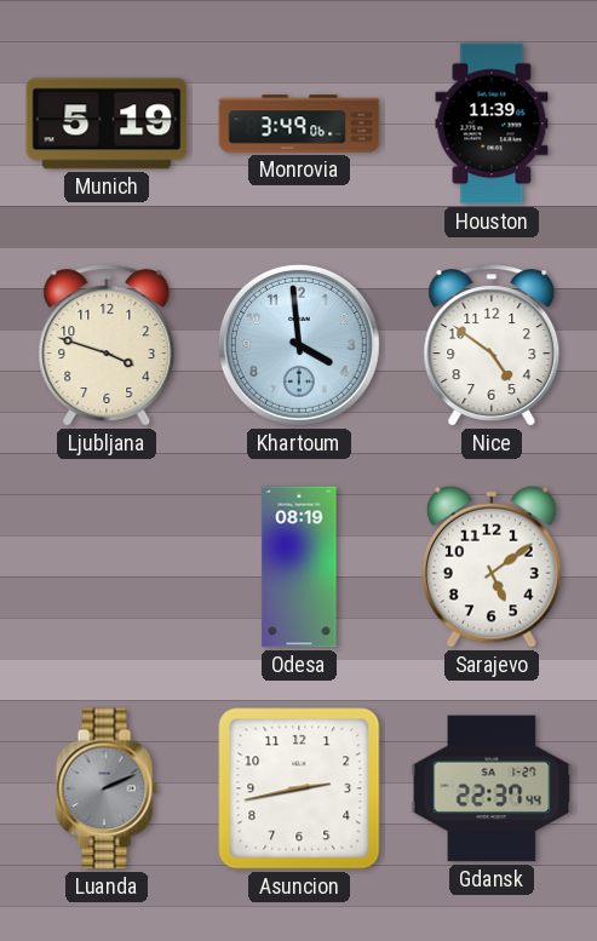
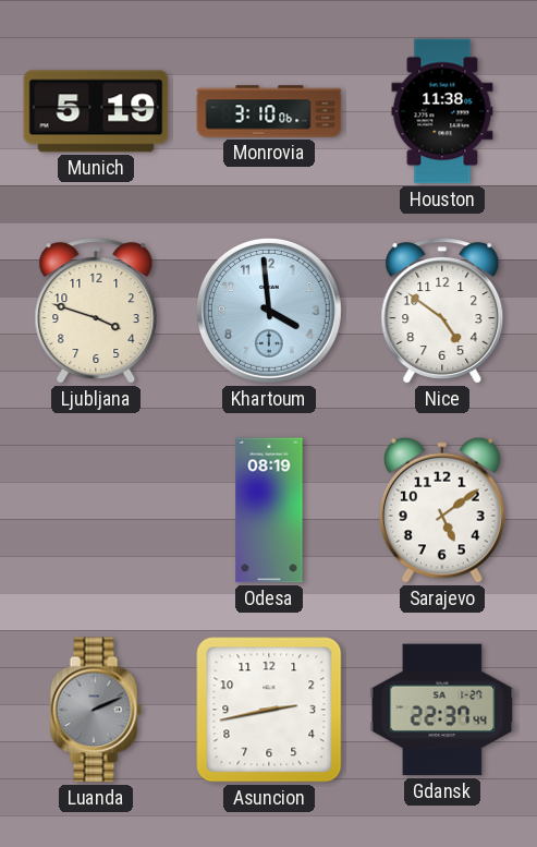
Monrovia: 3:49 -> 3:10 (269, 111)
Houston: 11:39 -> 11:38 (442, 111)
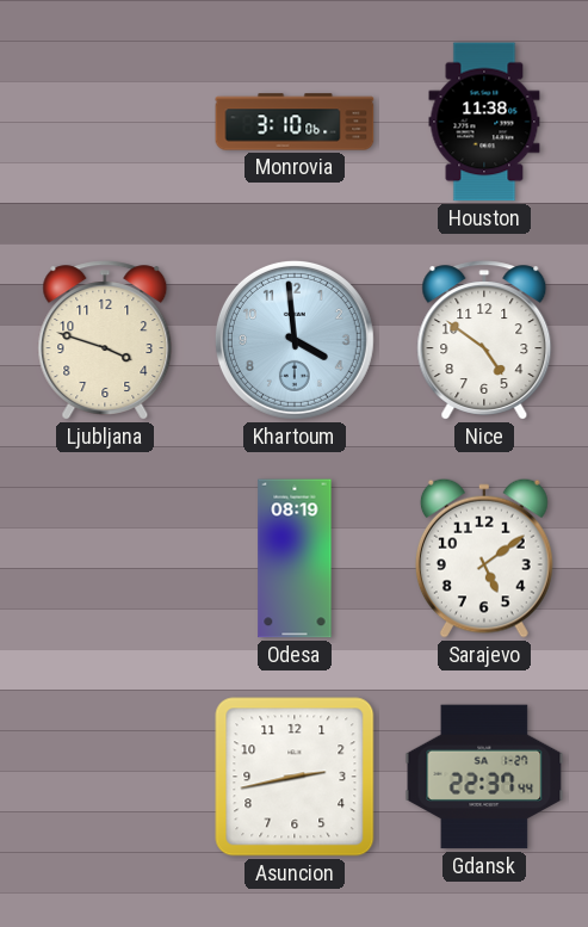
Munich: 5:19 -> none (96, 111)
Luanda: 2:11 -> none (96, 710)
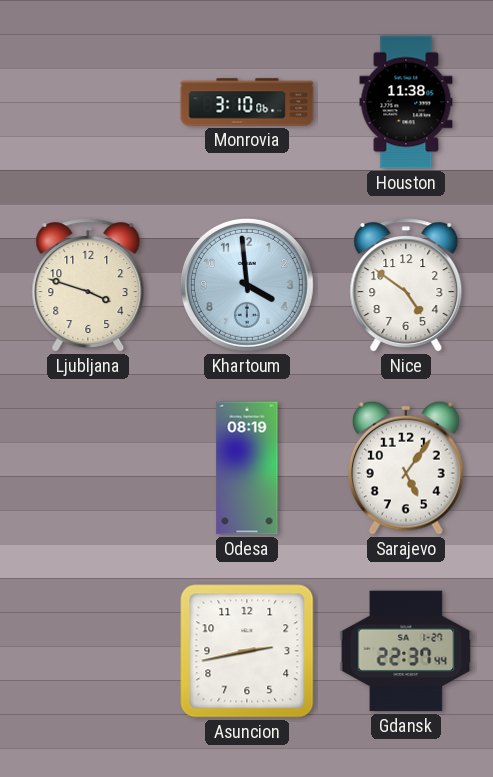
Sarajevo: 5:09 -> 5:06 (406, 468)
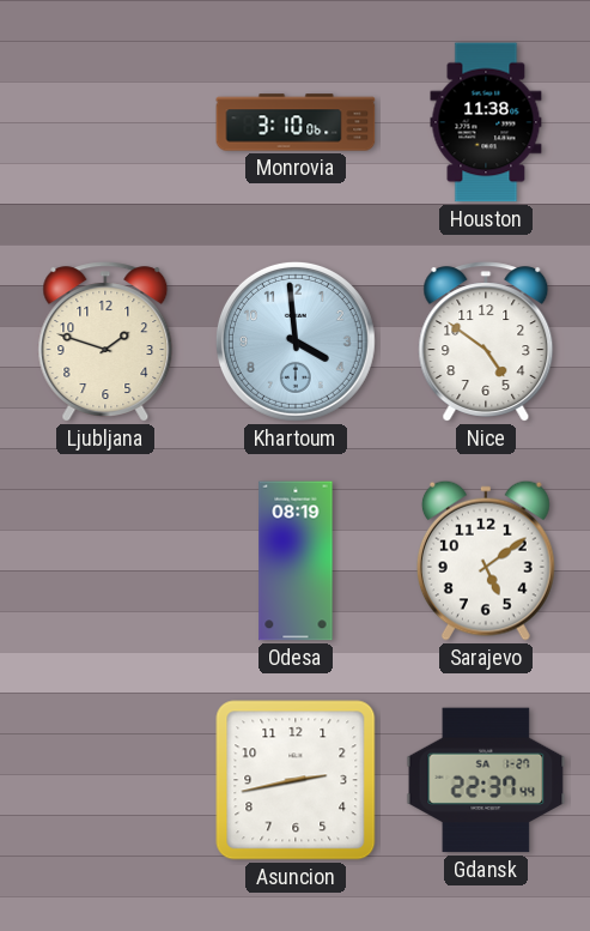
Ljubljana: 3:48 -> 1:48 (105, 341)
Sarajevo: 5:06 -> 5:09 (486, 561)
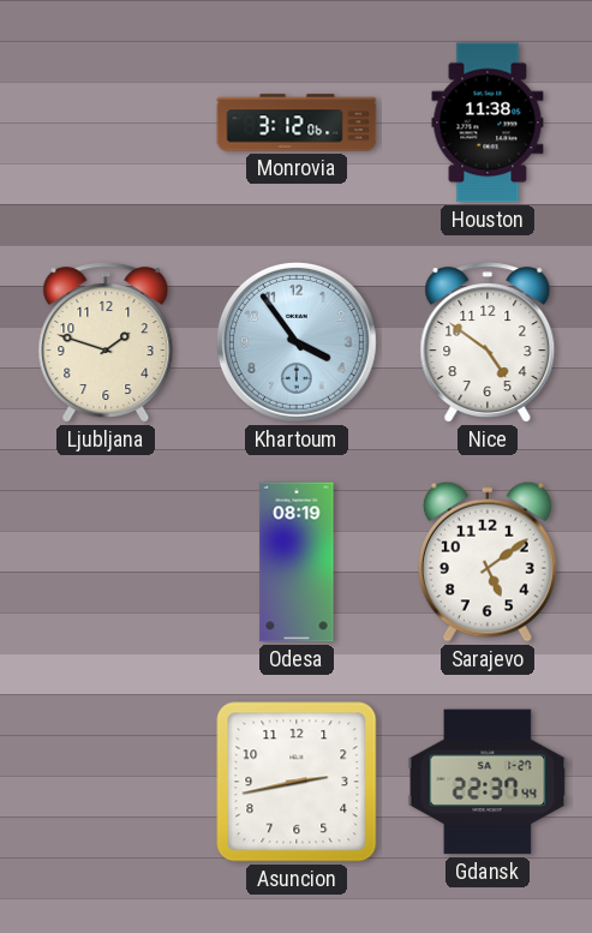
Monrovia: 3:10 -> 3:12 (297, 122)
Khartoum: 3:59 -> 3:54 (297, 342)
